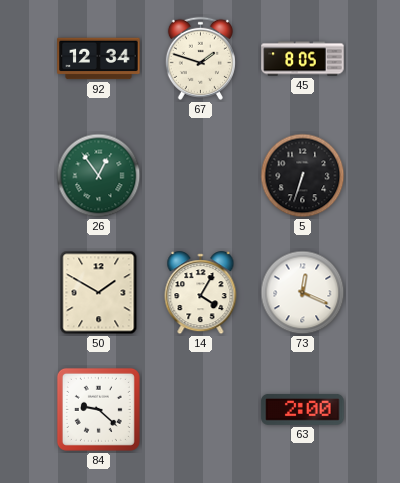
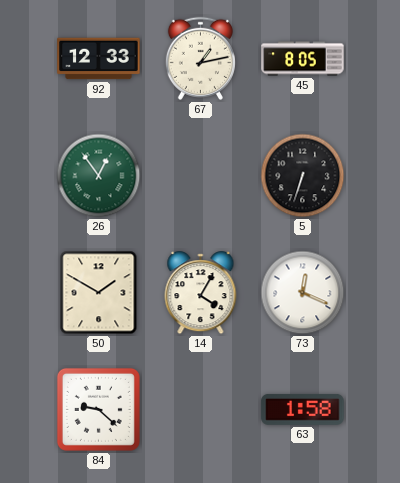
92: 12:34 -> 12:33 (99, 59)
67: 1:48 -> 1:13 (200, 58)
63: 2:00 -> 1:58 (303, 410)
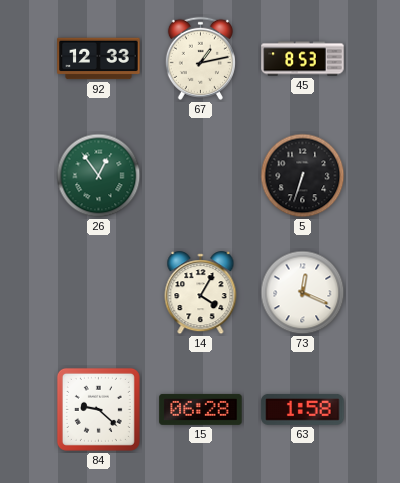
45: 8:05 -> 8:53 (303, 59)
50: 1:50 -> none (99, 293)
15: none -> 06:28 (201, 409)
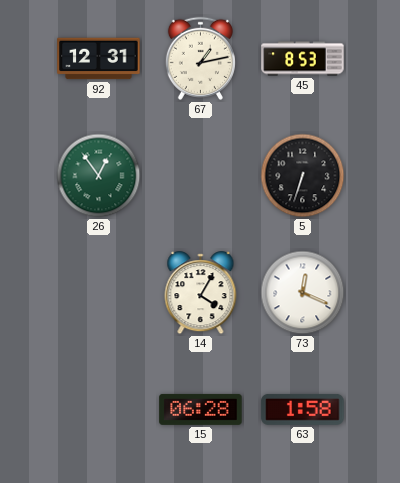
92: 12:33 -> 12:31 (99, 59)
84: 9:22 -> none (98, 409)
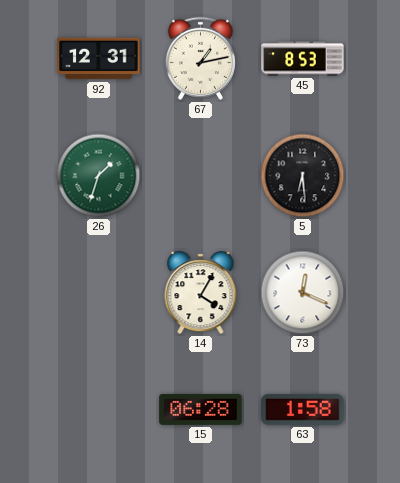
26: 12:54 -> 1:33 (99, 176)
5: 6:33 -> 6:29 (303, 176)
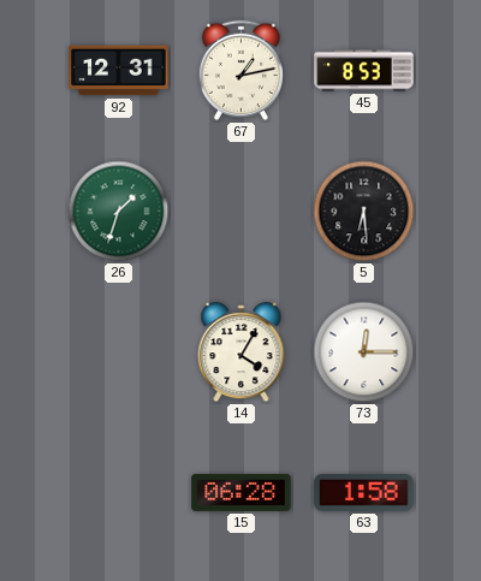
73: 12:19 -> 12:15 (364, 352)
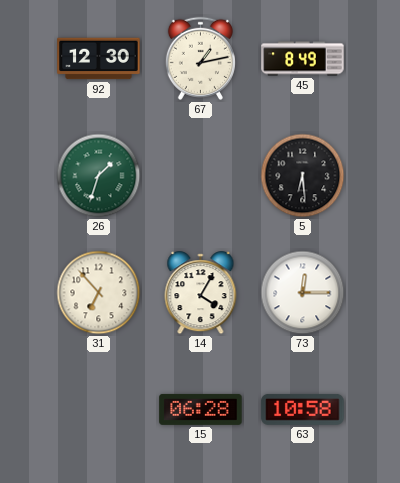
92: 12:31 -> 12:30 (99, 59)
45: 8:53 -> 8:49 (303, 59)
31: none -> 6:53 (99, 293)
63: 1:58 -> 10:58 (303, 410)
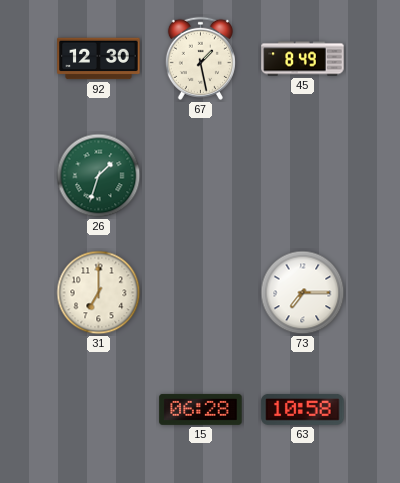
67: 1:13 -> 1:28 (200, 58)
5: 6:29 -> none (303, 176)
31: 6:53 -> 7:00 (99, 293)
14: 4:05 -> none (201, 293)
73: 12:15 -> 7:15 (303, 293)
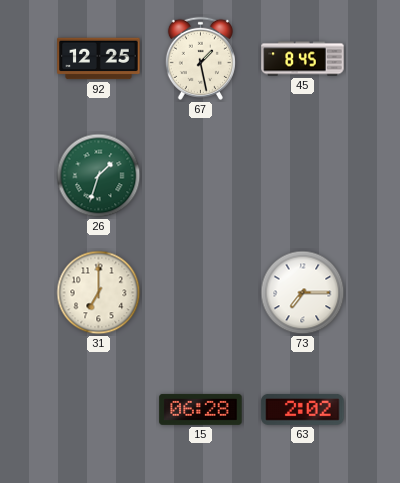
92: 12:30 -> 12:25 (99, 59)
45: 8:49 -> 8:45 (303, 59)
63: 10:58 -> 2:02 (303, 410)
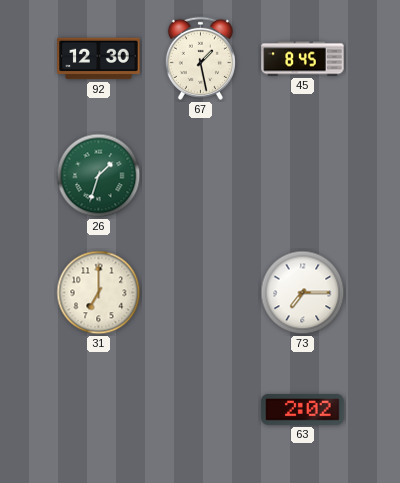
92: 12:25 -> 12:30 (99, 59)
15: 06:28 -> none (201, 409)
